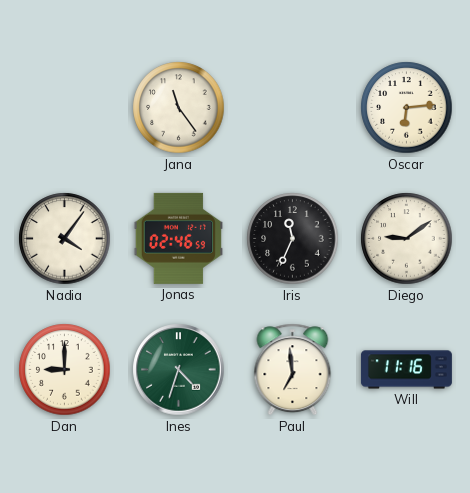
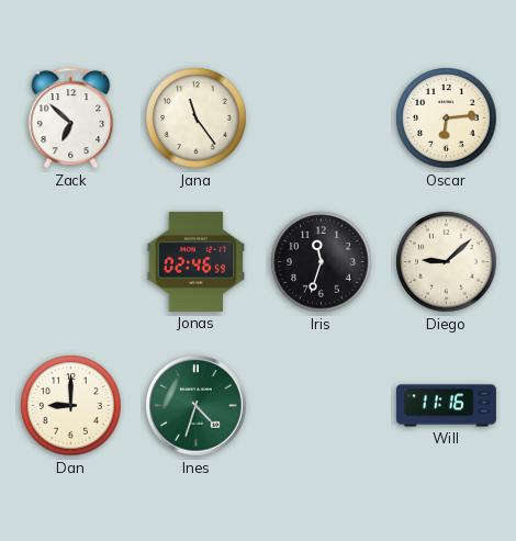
Zack: none -> 6:52 (71, 119)
Nadia: 4:06 -> none (65, 239)
Iris: 11:34 -> 11:33 (322, 262)
Diego: 9:09 -> 9:08 (447, 262)
Paul: 6:59 -> none (293, 370)
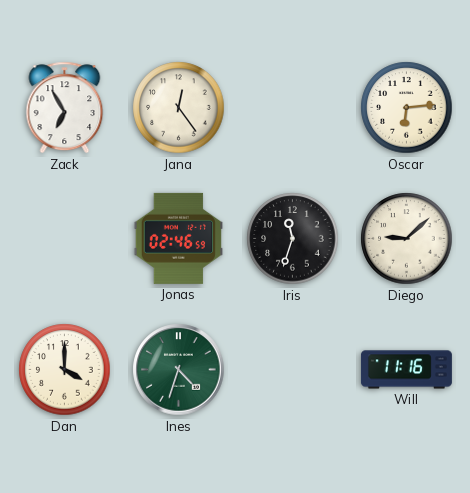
Zack: 6:52 -> 6:55 (65, 108)
Jana: 11:24 -> 12:24 (179, 108)
Dan: 9:00 -> 4:00 (65, 370)
